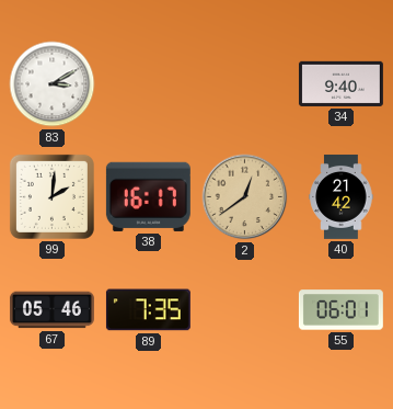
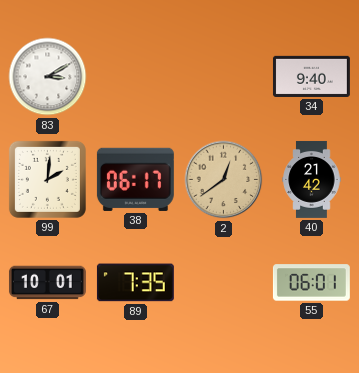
38: 16:17 -> 06:17 (135, 179)
67: 05:46 -> 10:01 (47, 283)
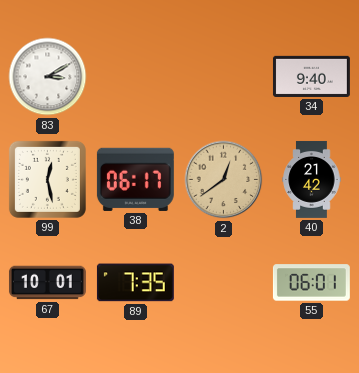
99: 2:01 -> 12:28 (47, 179)
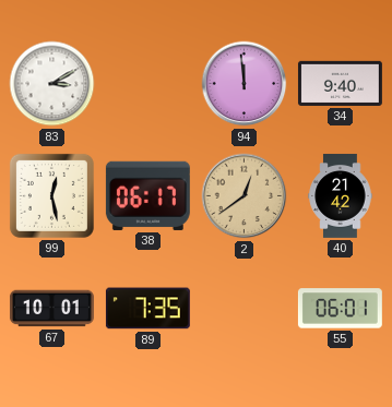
94: none -> 11:59 (245, 84)
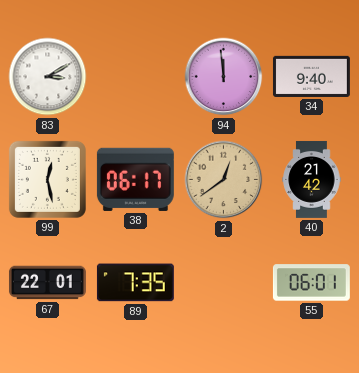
67: 10:01 -> 22:01 (47, 283)
